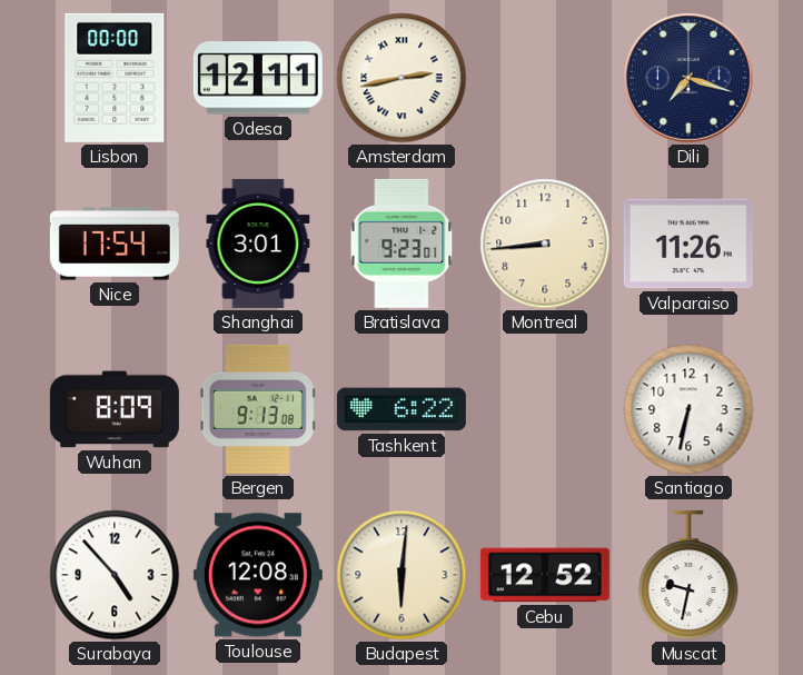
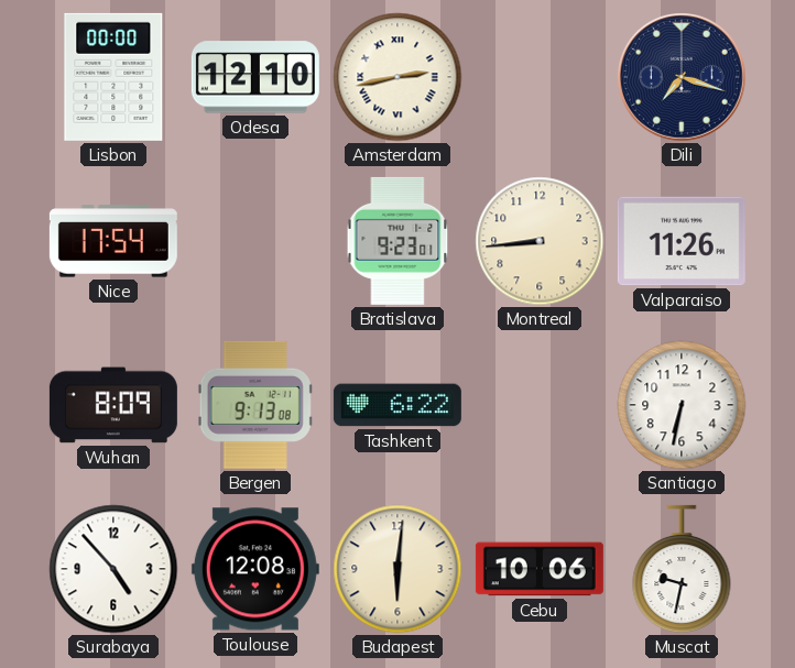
Odesa: 12:11 -> 12:10 (255, 77)
Shanghai: 3:01 -> none (258, 244)
Cebu: 12:52 -> 10:06 (540, 569)
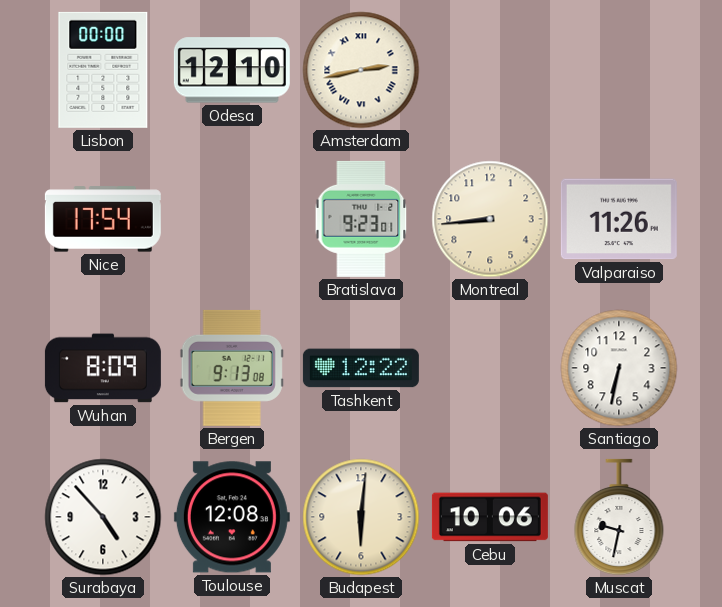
Dili: 7:18 -> none (683, 78)
Tashkent: 6:22 -> 12:22 (361, 368)
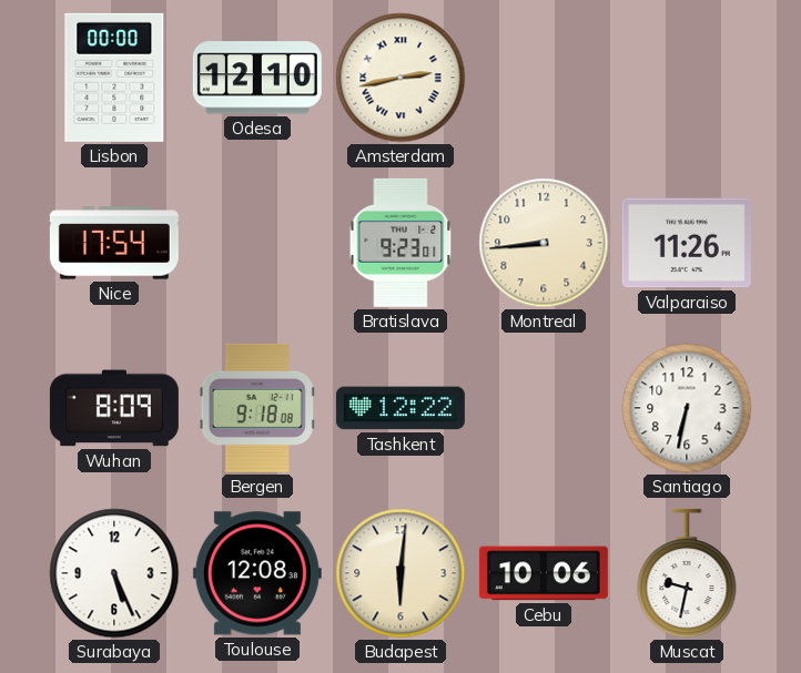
Bergen: 9:13 -> 9:18 (257, 408)
Surabaya: 4:53 -> 5:26 (114, 573)
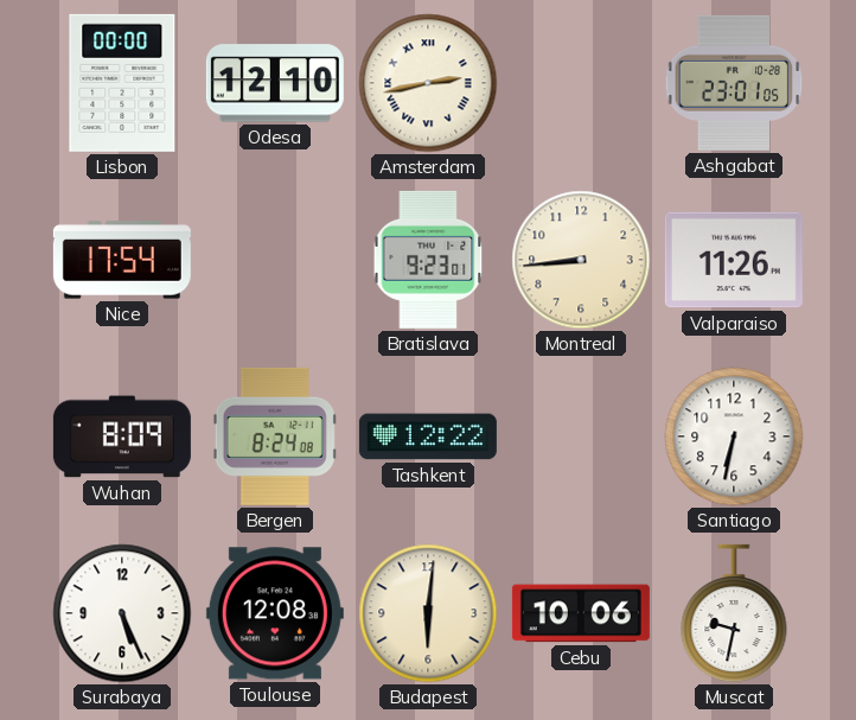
Ashgabat: none -> 23:01 (734, 83)
Bergen: 9:18 -> 8:24 (275, 437)
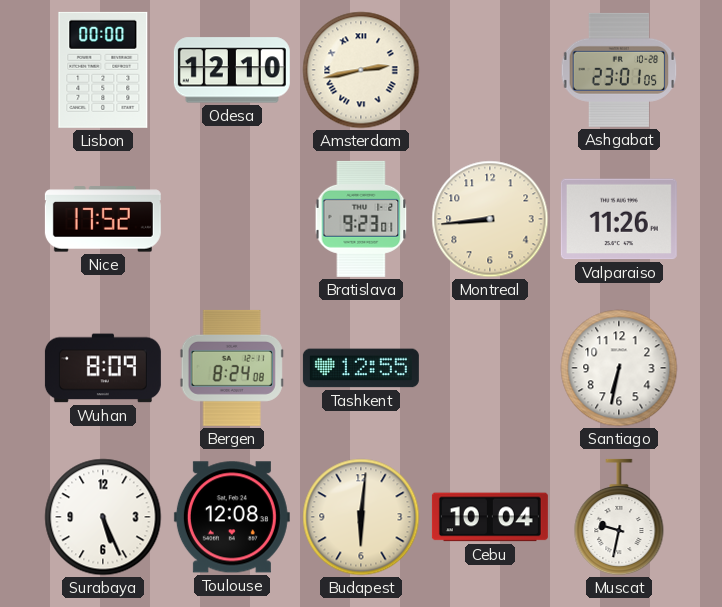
Nice: 17:54 -> 17:52 (103, 219)
Tashkent: 12:22 -> 12:55 (361, 368)
Cebu: 10:06 -> 10:04 (490, 517)
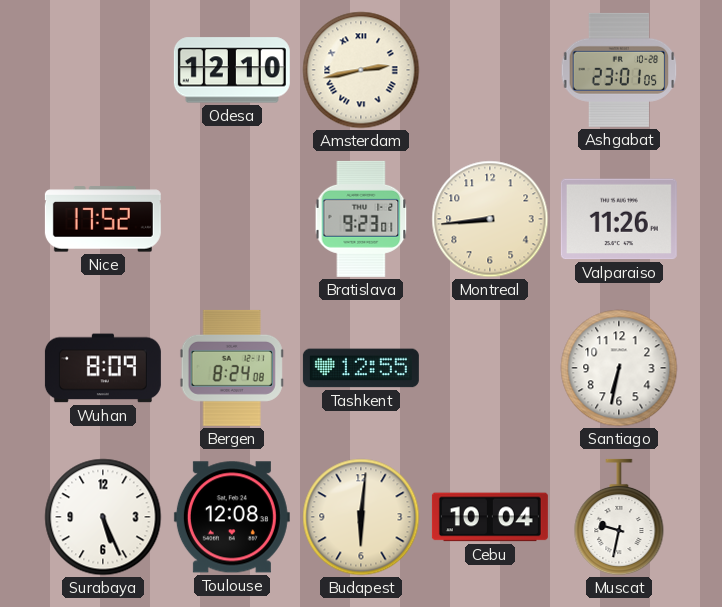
Lisbon: 00:00 -> none (103, 70)
